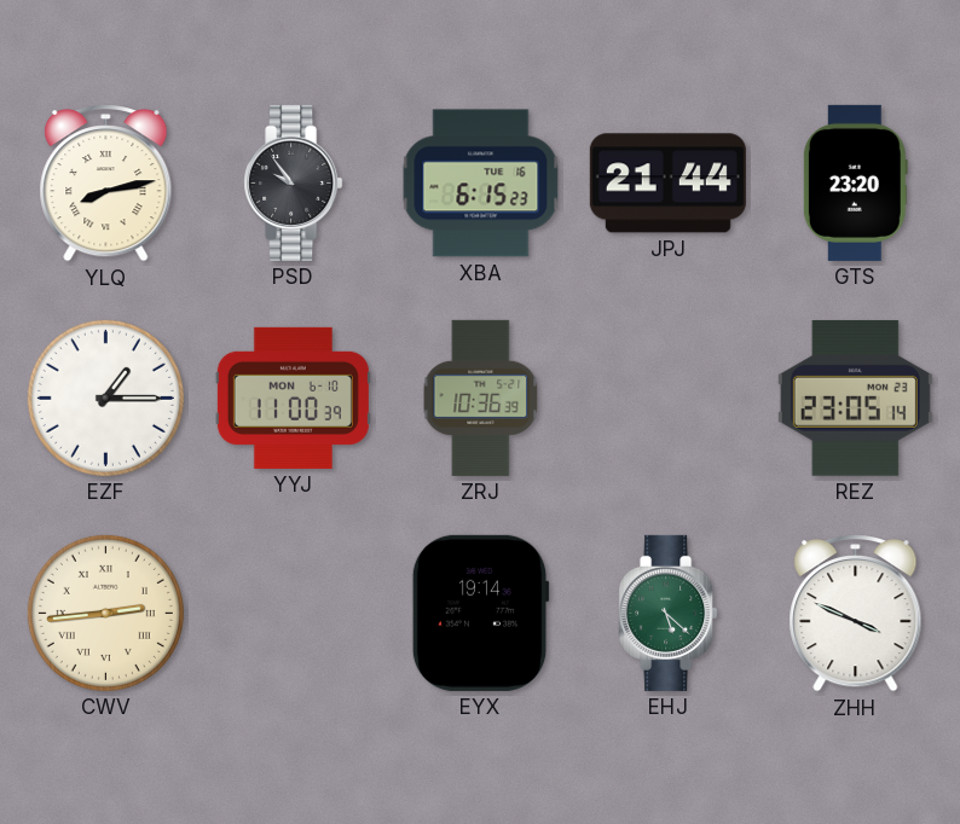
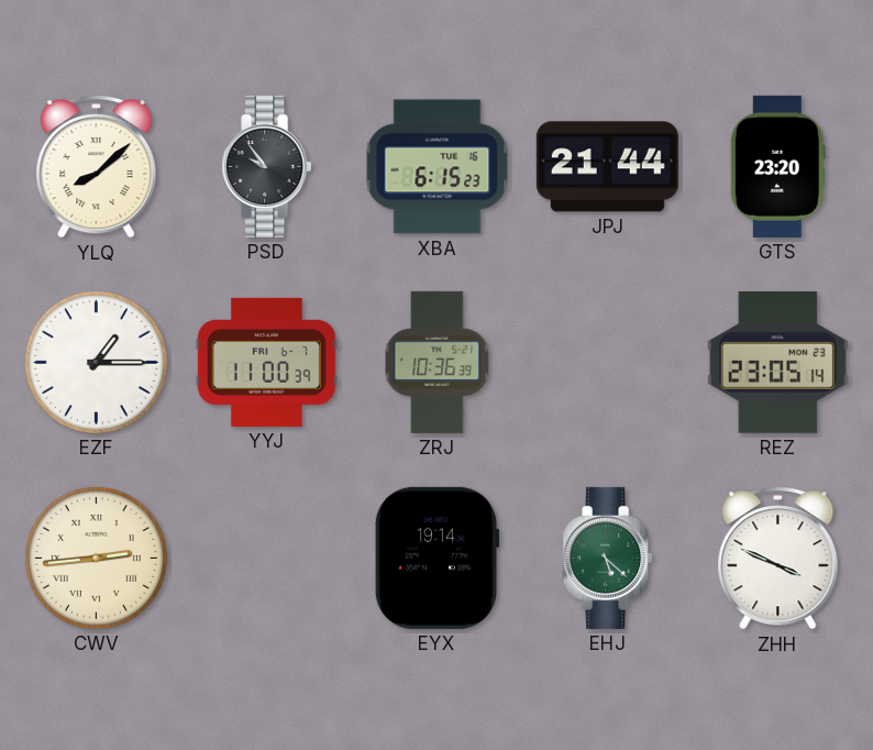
YLQ: 8:13 -> 8:08 (97, 167)
YYJ date: MON 6-10 -> FRI 6-7 (266, 362)
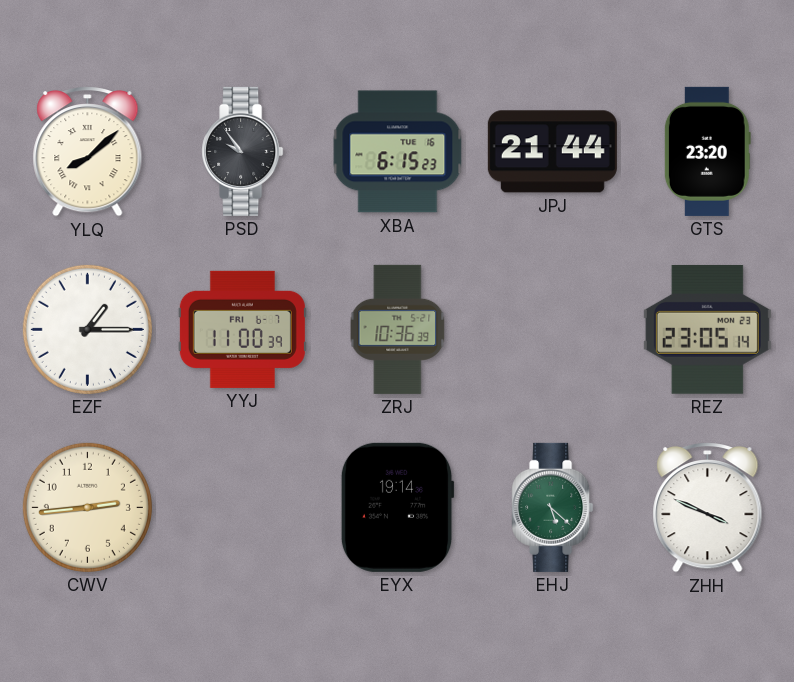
CWV numerals: Roman -> Arabic (87, 507)
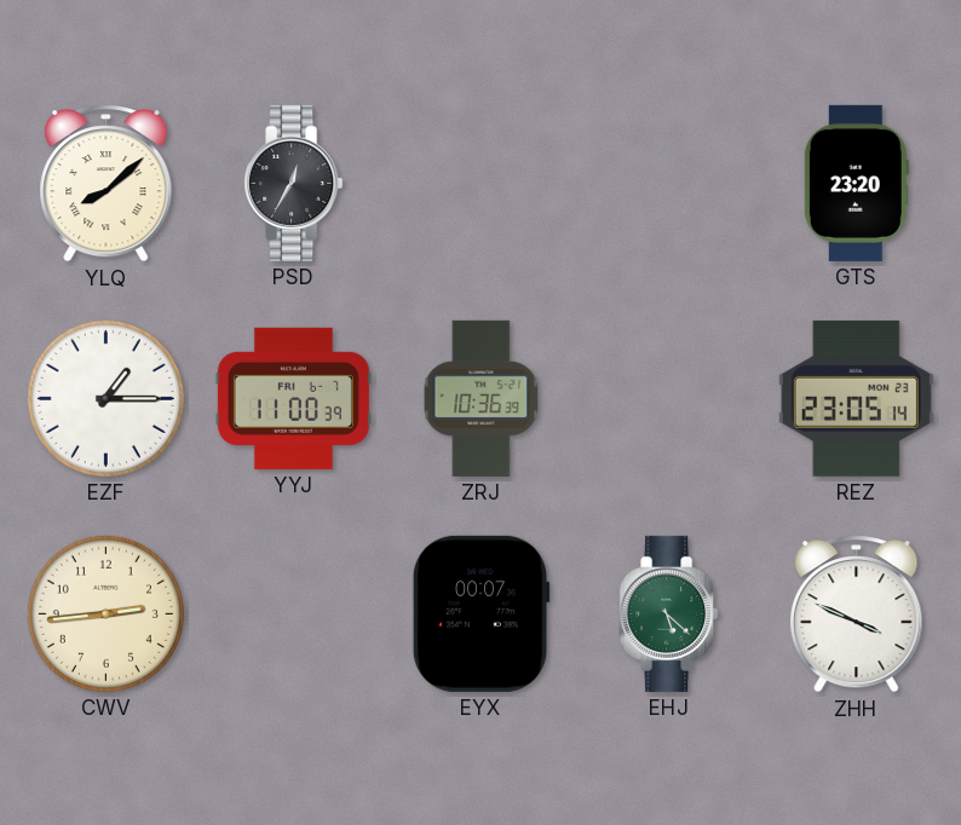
PSD: 9:54 -> 12:35 (294, 183)
XBA: 6:15 -> none (398, 152)
JPJ: 21:44 -> none (552, 152)
EYX: 19:14 -> 00:07 (480, 613)
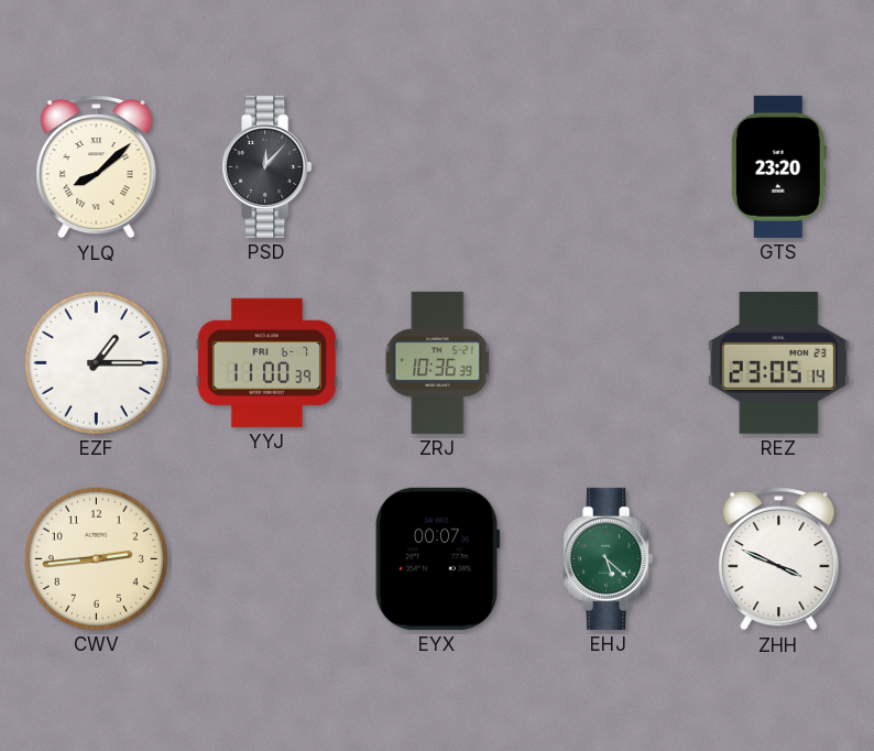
PSD: 12:35 -> 12:07 (267, 166)
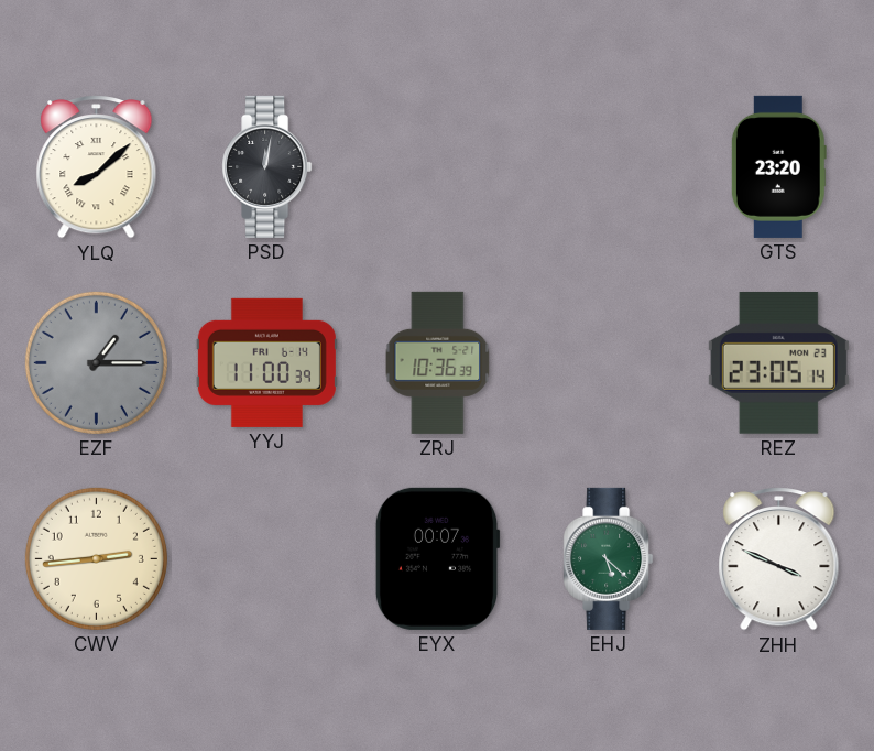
PSD: 12:07 -> 12:02 (267, 166)
EZF dial: white -> grey (96, 362)
YYJ date: FRI 6-7 -> FRI 6-14 (266, 362)
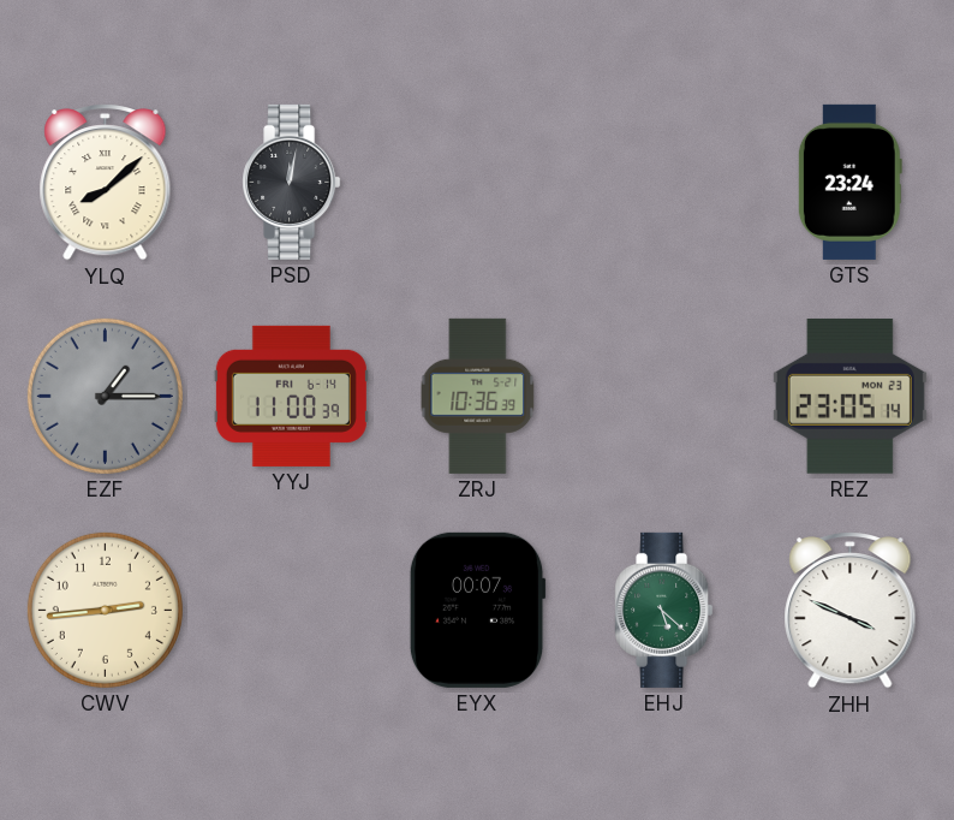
GTS: 23:20 -> 23:24 (849, 182)
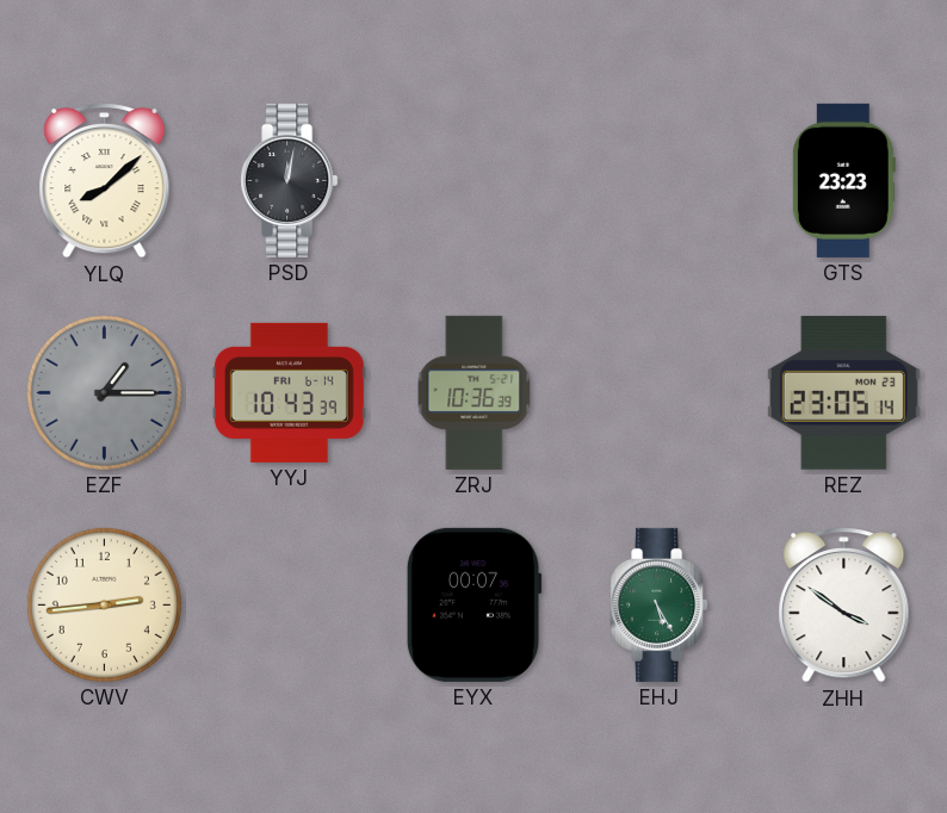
GTS: 23:24 -> 23:23 (843, 180)
YYJ: 11:00 -> 10:43 (289, 392)
EHJ: 5:22 -> 5:25 (660, 604)
ZHH: 3:49 -> 3:51 (844, 606)
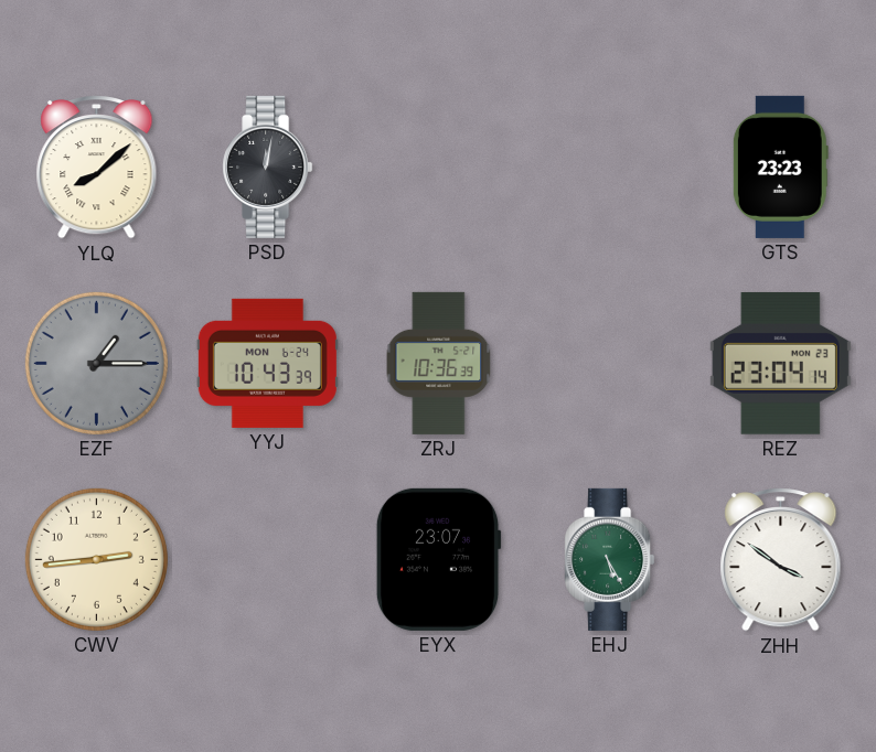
YYJ date: FRI 6-14 -> MON 6-24 (267, 363)
REZ: 23:05 -> 23:04 (780, 363)
EYX: 00:07 -> 23:07 (438, 559)
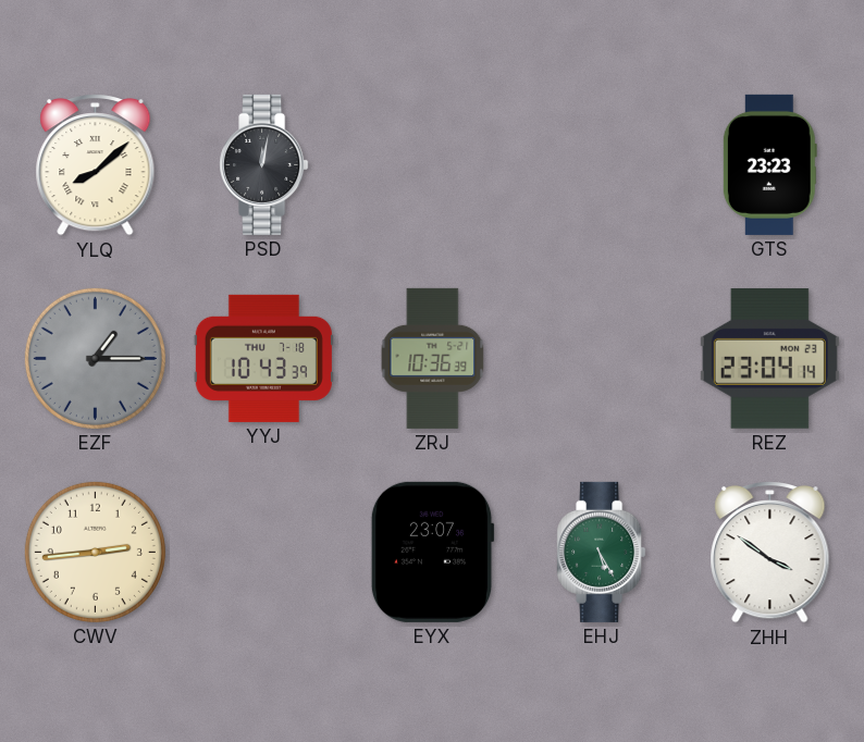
YYJ date: MON 6-24 -> THU 7-18 (263, 358)
